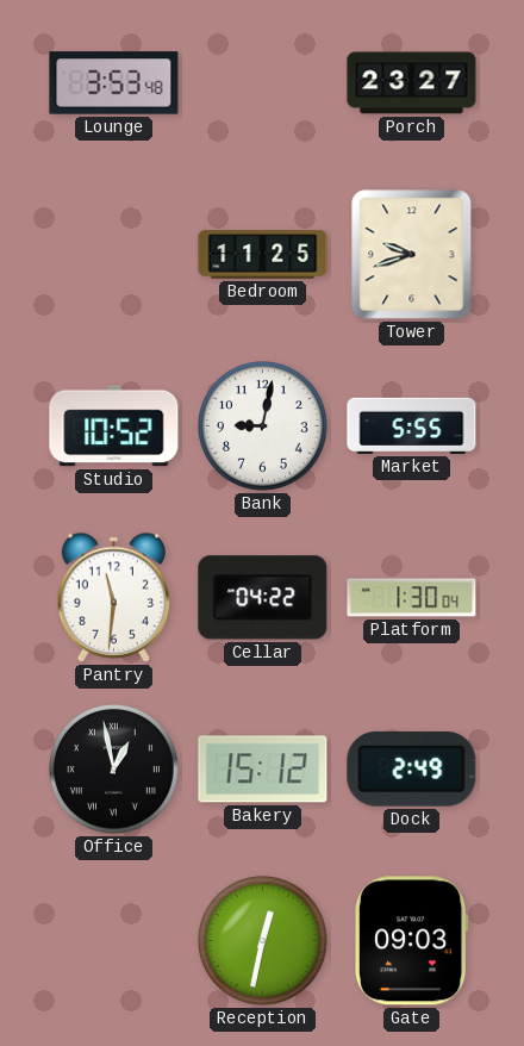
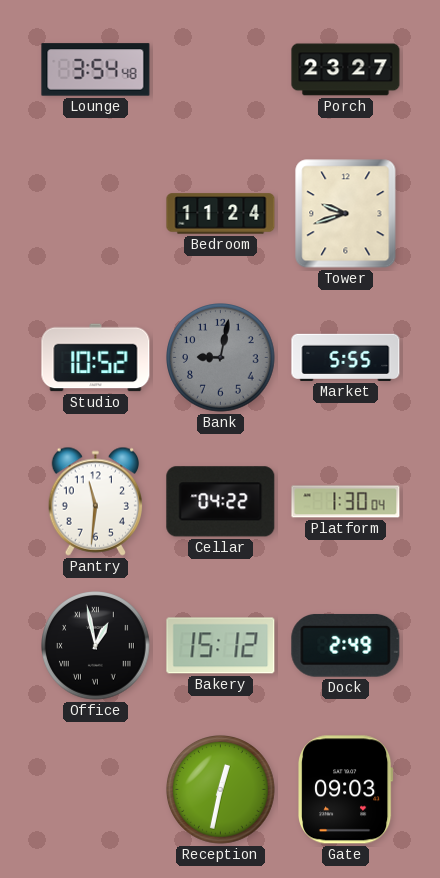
Lounge: 3:53 -> 3:54 (96, 70)
Bedroom: 11:25 -> 11:24 (221, 214)
Bank dial: white -> grey (221, 358)
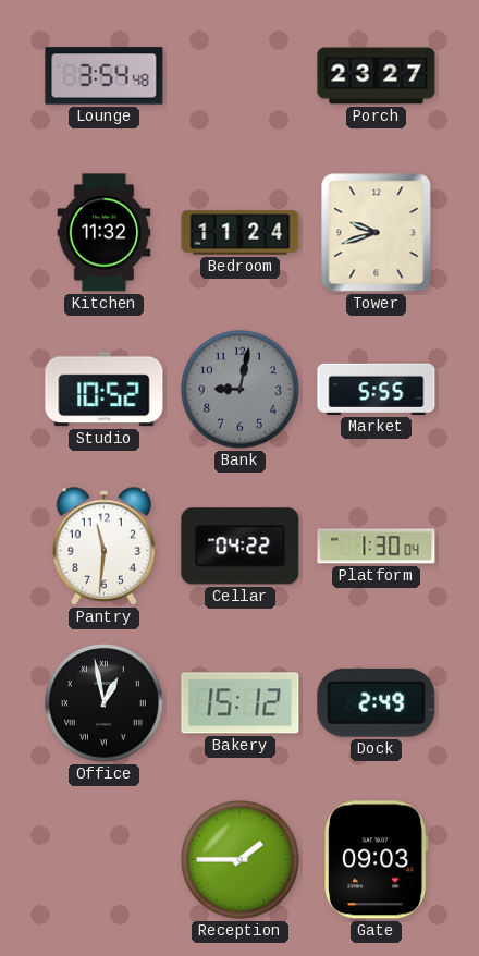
Kitchen: none -> 11:32 (105, 233)
Reception: 12:32 -> 1:45 (241, 860)
